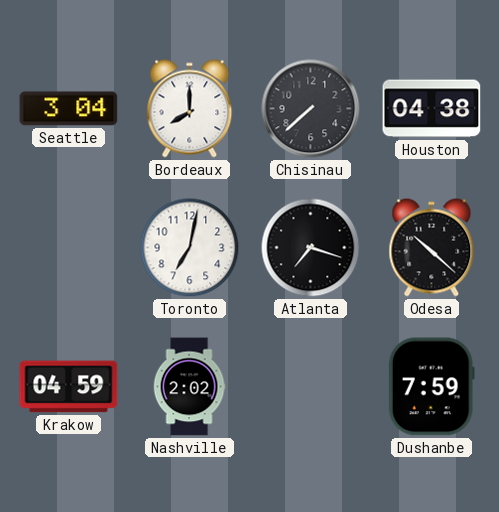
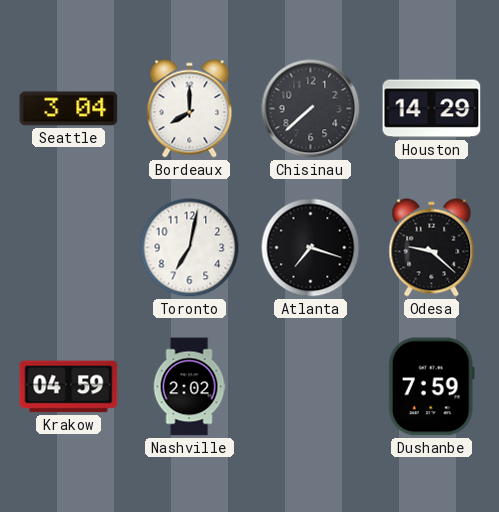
Houston: 04:38 -> 14:29 (432, 109)
Odesa: 10:22 -> 9:22 (432, 248)
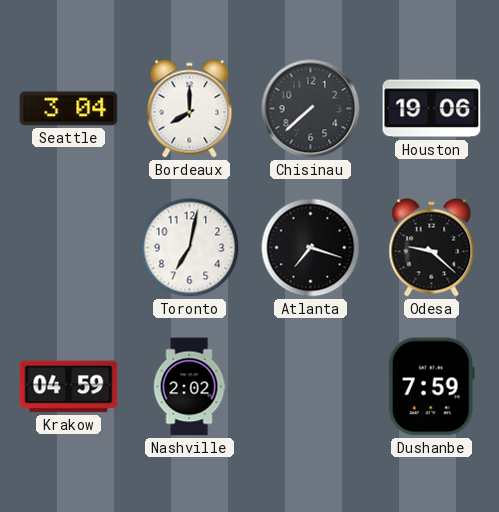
Houston: 14:29 -> 19:06 (432, 109)
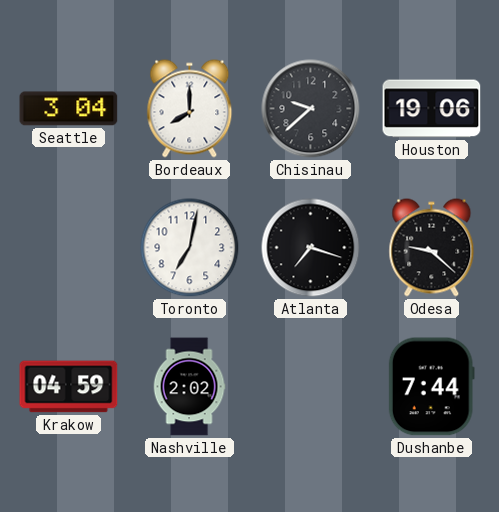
Chisinau: 7:38 -> 9:38 (311, 109)
Dushanbe: 7:59 -> 7:44 (431, 387)
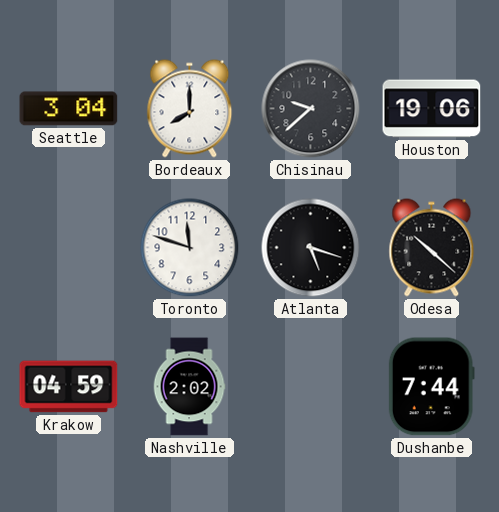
Toronto: 7:02 -> 11:48 (190, 248)
Atlanta: 7:18 -> 5:18 (311, 248)
Odesa: 9:22 -> 10:22 (432, 248)
